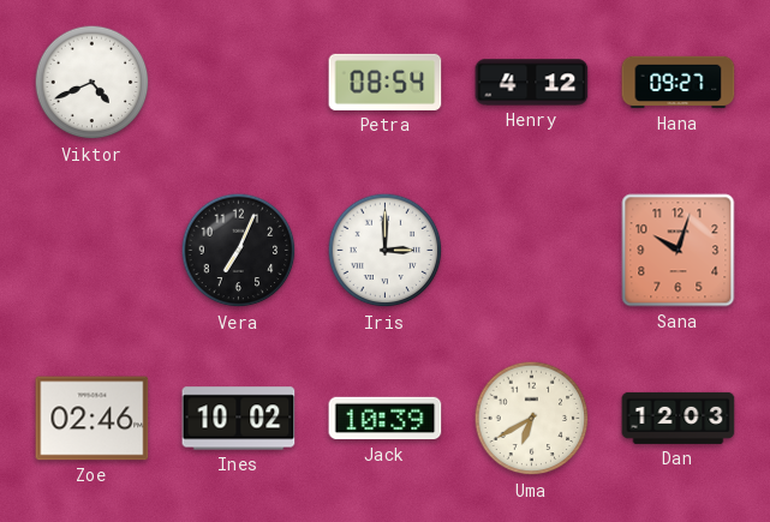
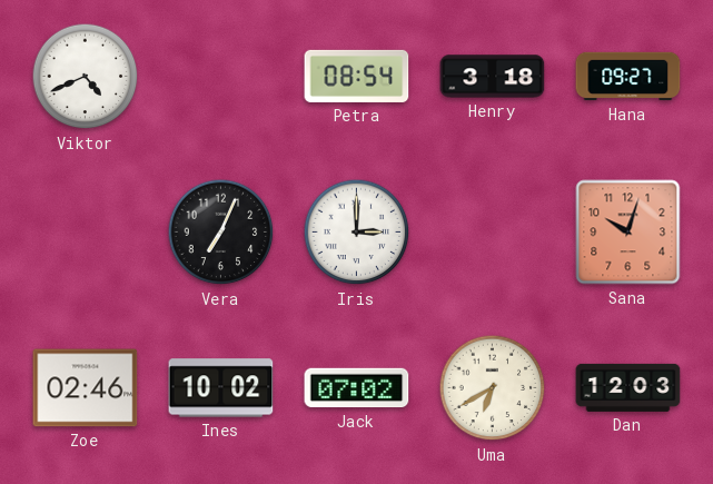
Henry: 4:12 -> 3:18 (493, 77)
Jack: 10:39 -> 07:02 (357, 388)
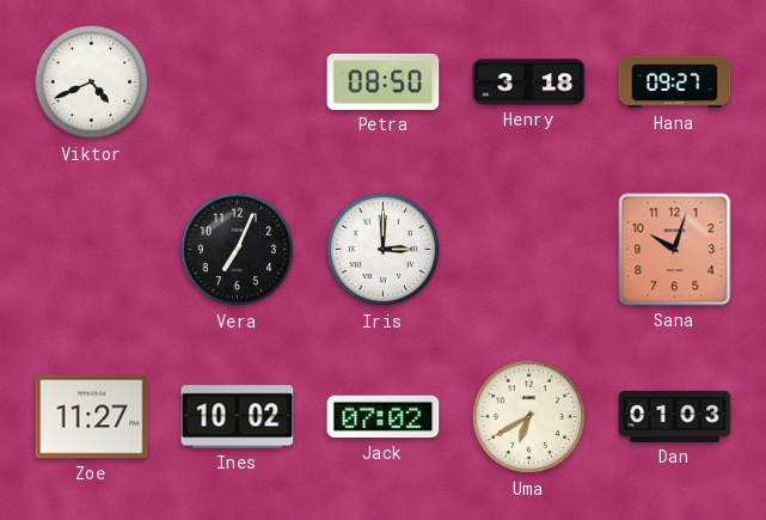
Petra: 08:54 -> 08:50 (384, 81)
Zoe: 02:46 -> 11:27 (92, 417)
Dan: 12:03 -> 01:03 (675, 416)
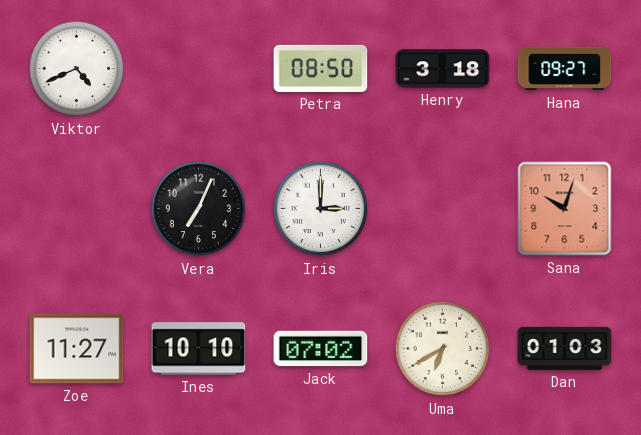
Ines: 10:02 -> 10:10 (199, 349)
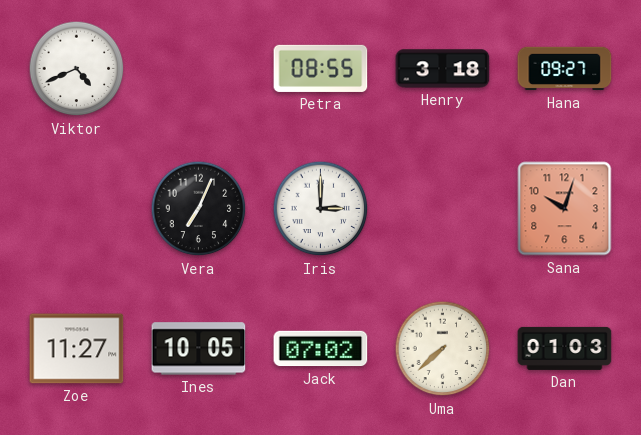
Petra: 08:50 -> 08:55 (321, 68)
Ines: 10:10 -> 10:05 (199, 349)
Uma: 6:40 -> 7:38 (443, 349)
